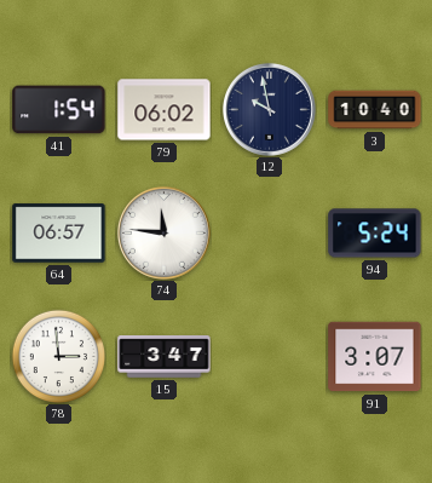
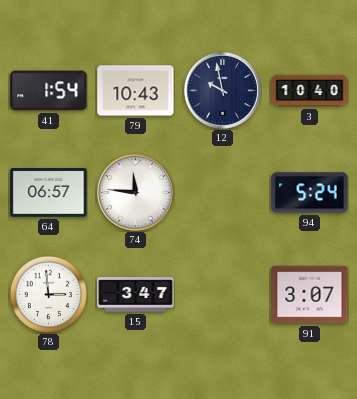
79: 06:02 -> 10:43 (136, 91)
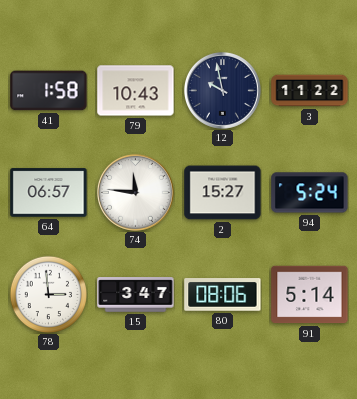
41: 1:54 -> 1:58 (49, 91)
3: 10:40 -> 11:22 (310, 91)
2: none -> 15:27 (223, 193)
80: none -> 08:06 (223, 295)
91: 3:07 -> 5:14 (310, 295)
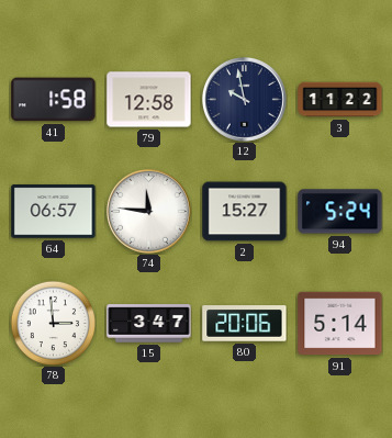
79: 10:43 -> 12:58 (149, 100)
80: 08:06 -> 20:06 (245, 324)
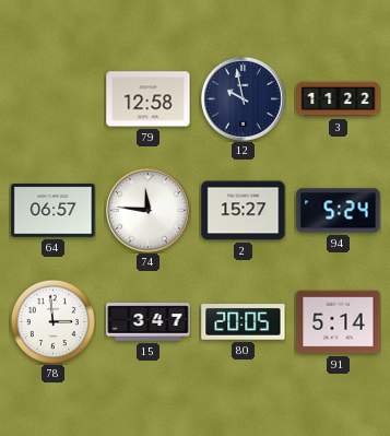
41: 1:58 -> none (54, 100)
80: 20:06 -> 20:05 (244, 322)
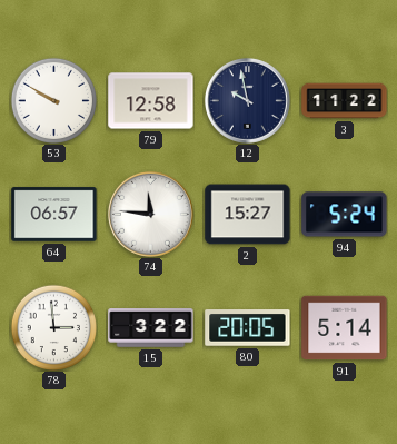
53: none -> 9:50 (53, 100)
15: 3:47 -> 3:22 (151, 328)
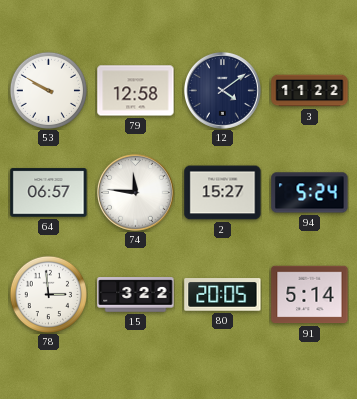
12: 9:58 -> 4:09 (222, 90)
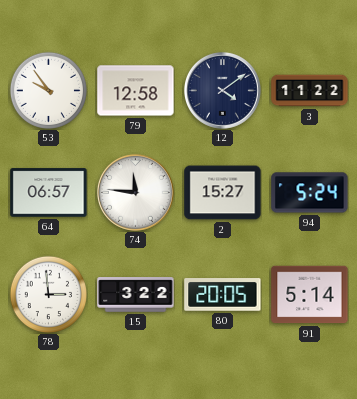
53: 9:50 -> 9:54 (48, 90)
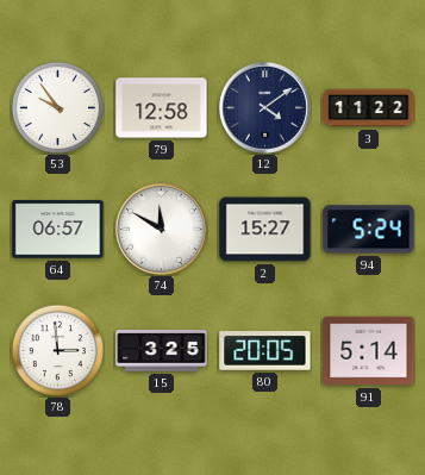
74: 11:46 -> 11:50 (161, 229)
15: 3:22 -> 3:25 (162, 351)
